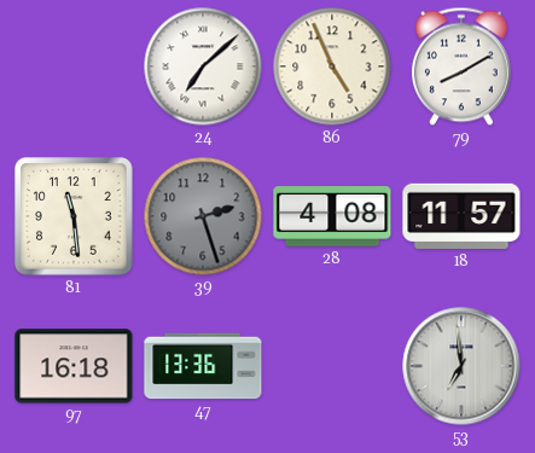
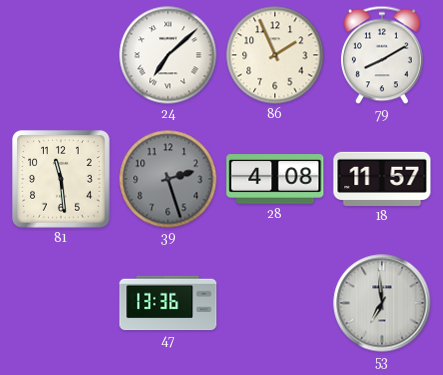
86: 4:56 -> 1:56 (275, 55)
97: 16:18 -> none (74, 366)
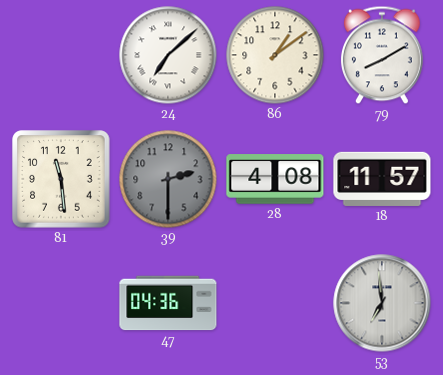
86: 1:56 -> 1:09 (275, 55)
39: 2:27 -> 2:30 (168, 179)
47: 13:36 -> 04:36 (168, 303)
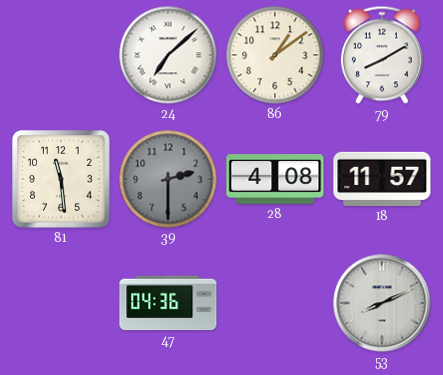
53: 6:59 -> 8:11 (382, 303)
